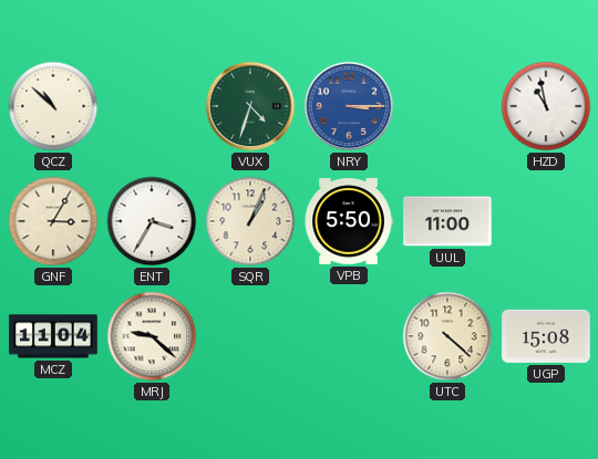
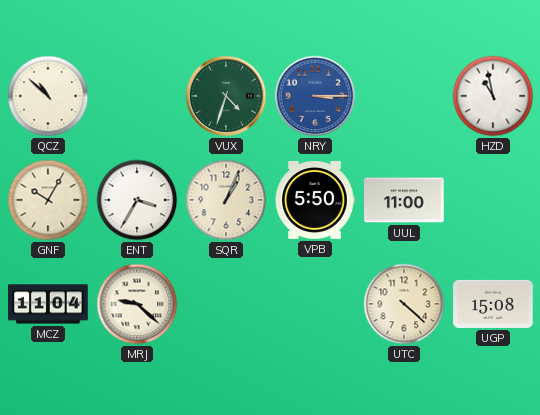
GNF: 3:05 -> 10:05 (48, 200)
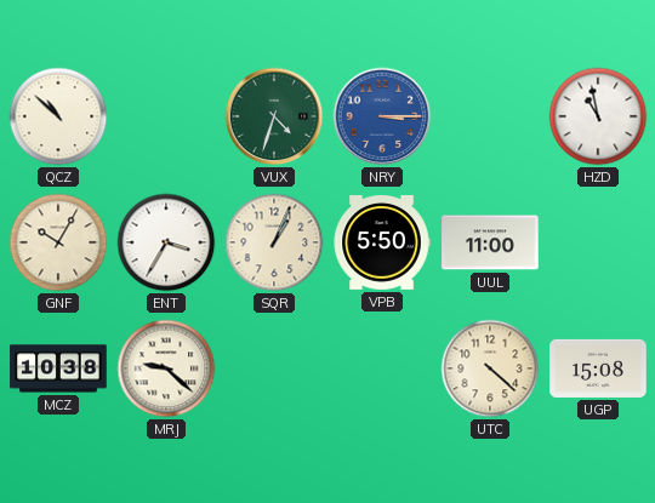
MCZ: 11:04 -> 10:38 (58, 368)
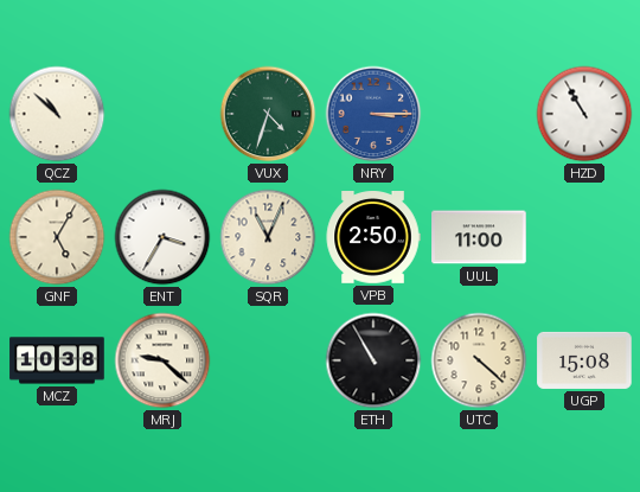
HZD: 10:58 -> 10:55 (584, 114)
GNF: 10:05 -> 5:05 (57, 237)
SQR: 1:04 -> 11:04 (268, 237)
VPB: 5:50 -> 2:50 (373, 238)
ETH: none -> 10:55 (373, 360)
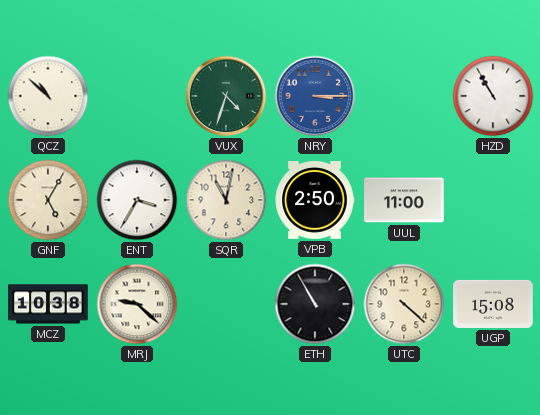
SQR: 11:04 -> 11:02 (226, 200)
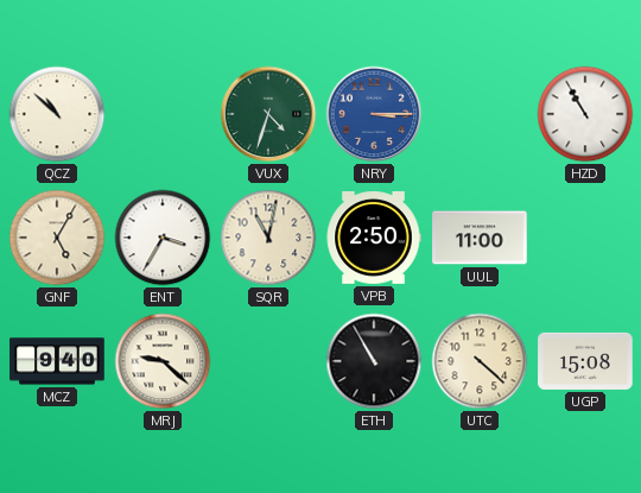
MCZ: 10:38 -> 9:40 (57, 361)
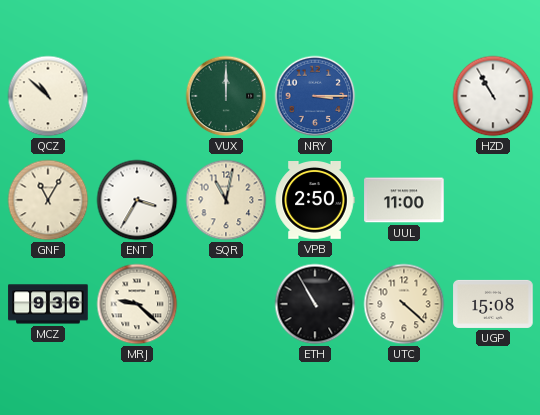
VUX: 4:33 -> 12:00 (226, 96)
GNF: 5:05 -> 11:05 (48, 200)
MCZ: 9:40 -> 9:36 (48, 304)
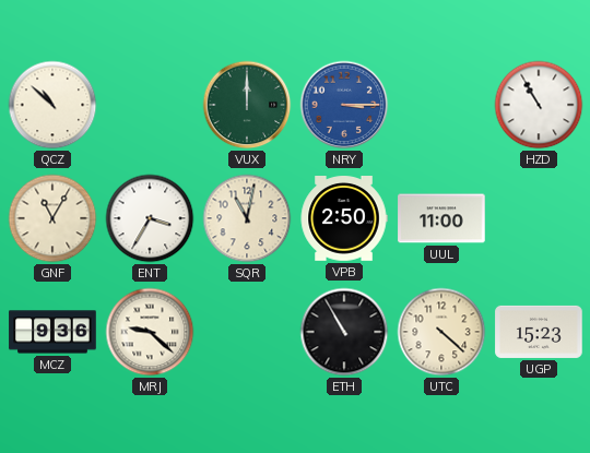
UGP: 15:08 -> 15:23 (539, 332)
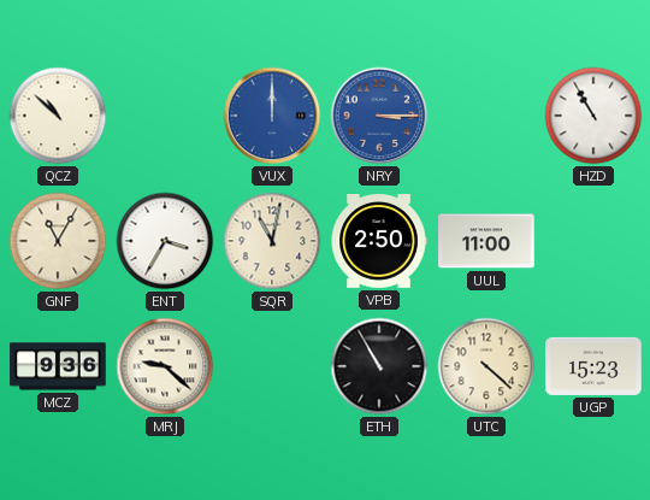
VUX dial: green -> blue (272, 116)
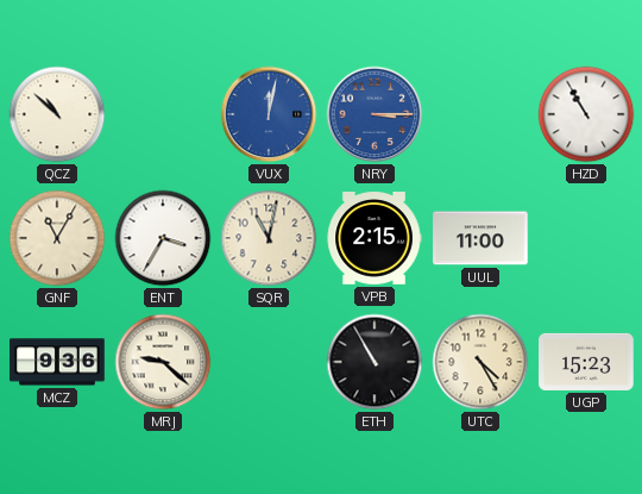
VUX: 12:00 -> 12:02 (269, 114)
VPB: 2:50 -> 2:15 (374, 239)
UTC: 4:22 -> 4:25 (480, 362)
